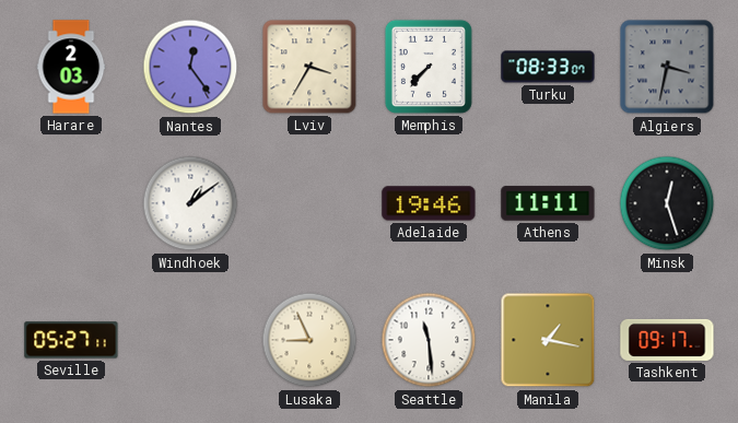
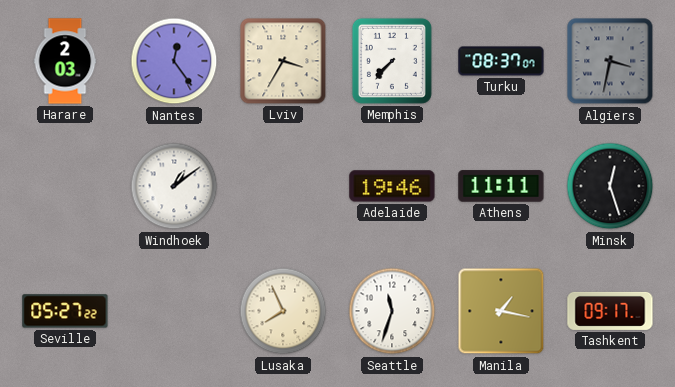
Turku: 08:33 -> 08:37 (501, 61)
Seville: 05:27:11 -> 05:27:22 (65, 311)
Lusaka: 8:56 -> 7:56 (283, 311)
Seattle: 11:29 -> 11:33 (392, 311)
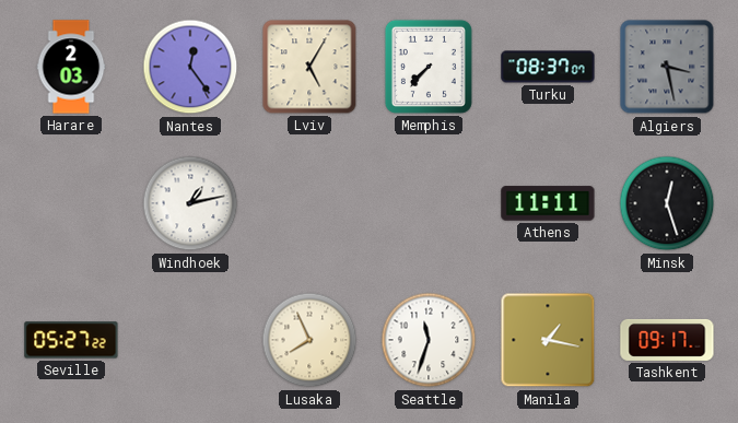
Lviv: 3:35 -> 5:05 (309, 67)
Algiers: 3:32 -> 3:28 (667, 67)
Windhoek: 1:09 -> 1:13 (190, 203)
Adelaide: 19:46 -> none (392, 186)
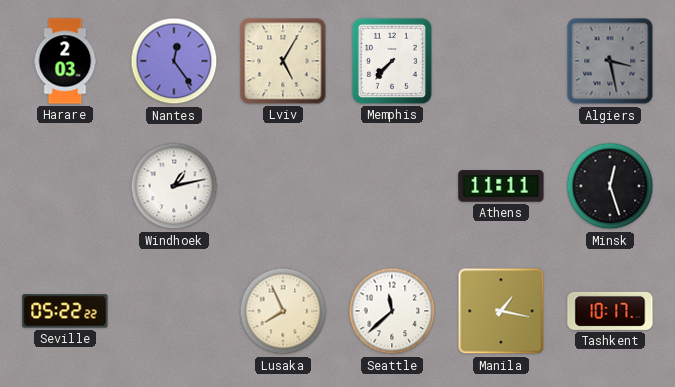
Turku: 08:37 -> none (548, 67)
Seville: 05:27 -> 05:22 (65, 311)
Seattle: 11:33 -> 11:38 (392, 311)
Tashkent: 09:17 -> 10:17 (610, 311)
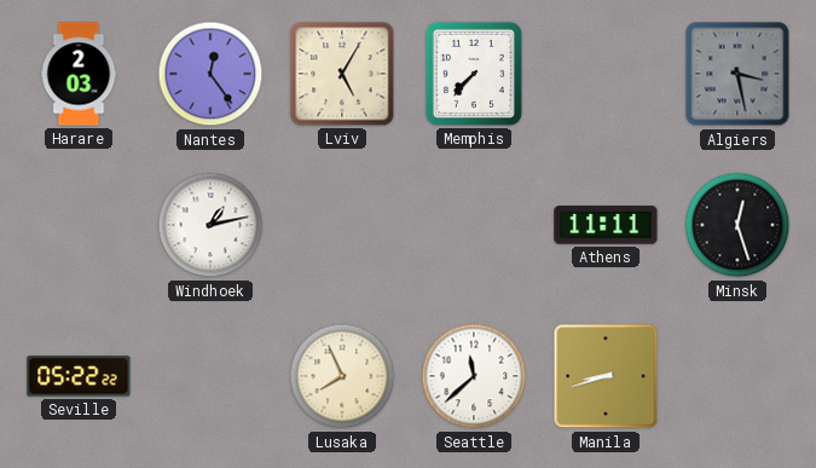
Manila: 1:17 -> 8:42 (606, 376)
Tashkent: 10:17 -> none (610, 311)
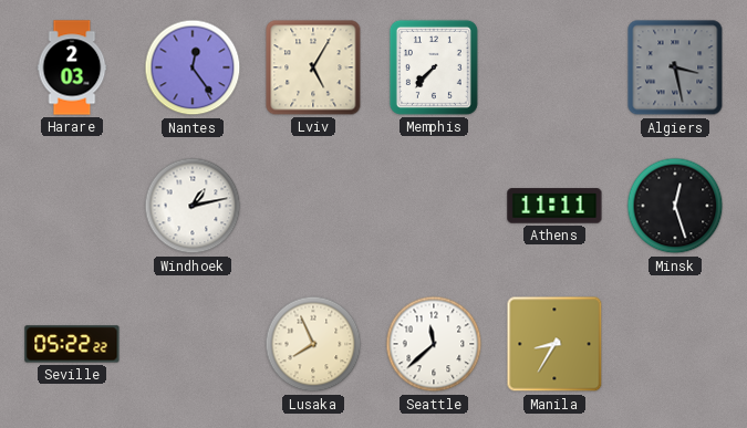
Manila: 8:42 -> 8:35 (554, 344)
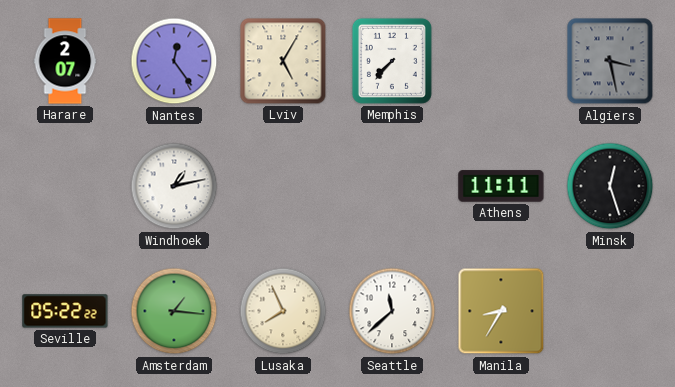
Harare: 2:03 -> 2:07 (65, 61)
Amsterdam: none -> 1:16 (174, 311)
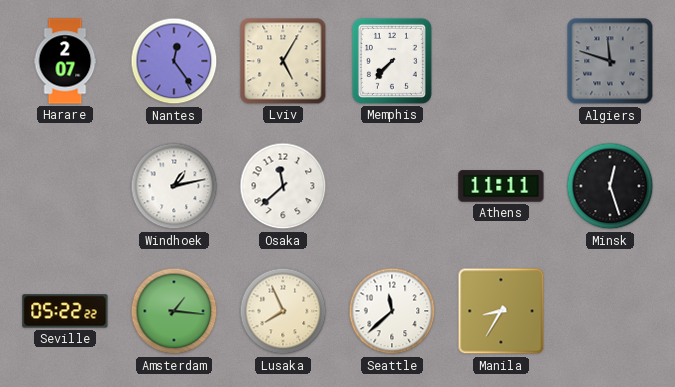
Algiers: 3:28 -> 11:48 (610, 61)
Osaka: none -> 11:38 (283, 186)
